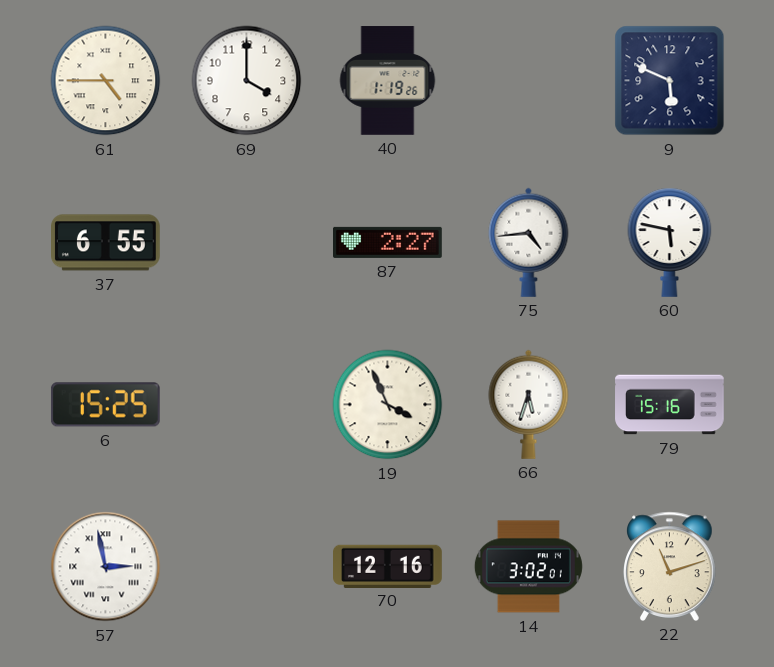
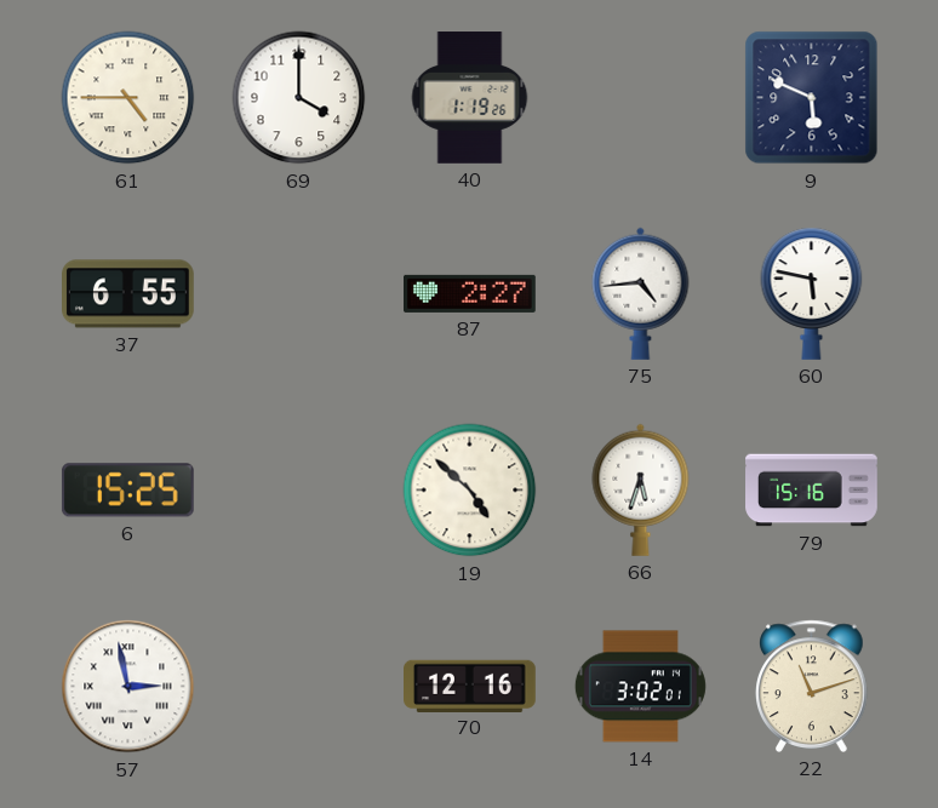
19: 3:56 -> 4:52 (470, 491)
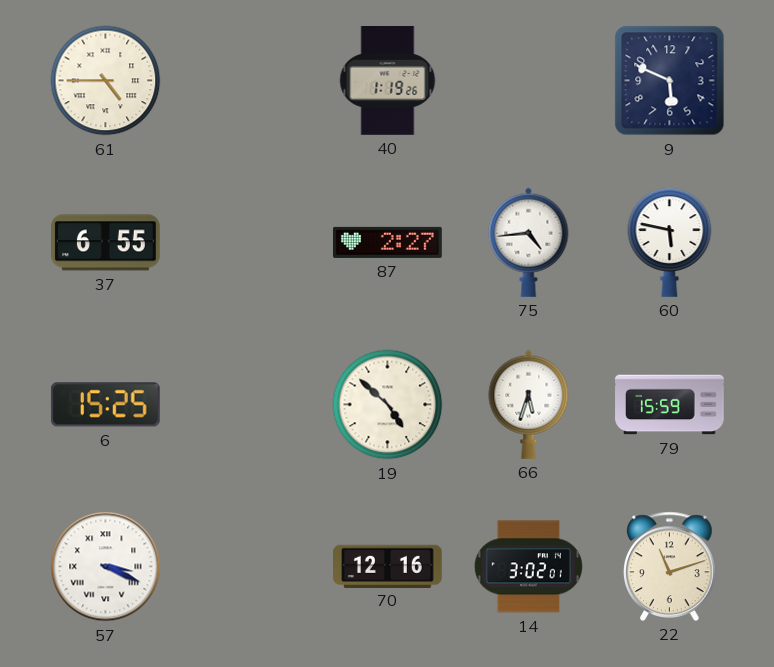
69: 4:00 -> none (299, 98)
79: 15:16 -> 15:59 (670, 405)
57: 2:58 -> 3:19 (106, 567)
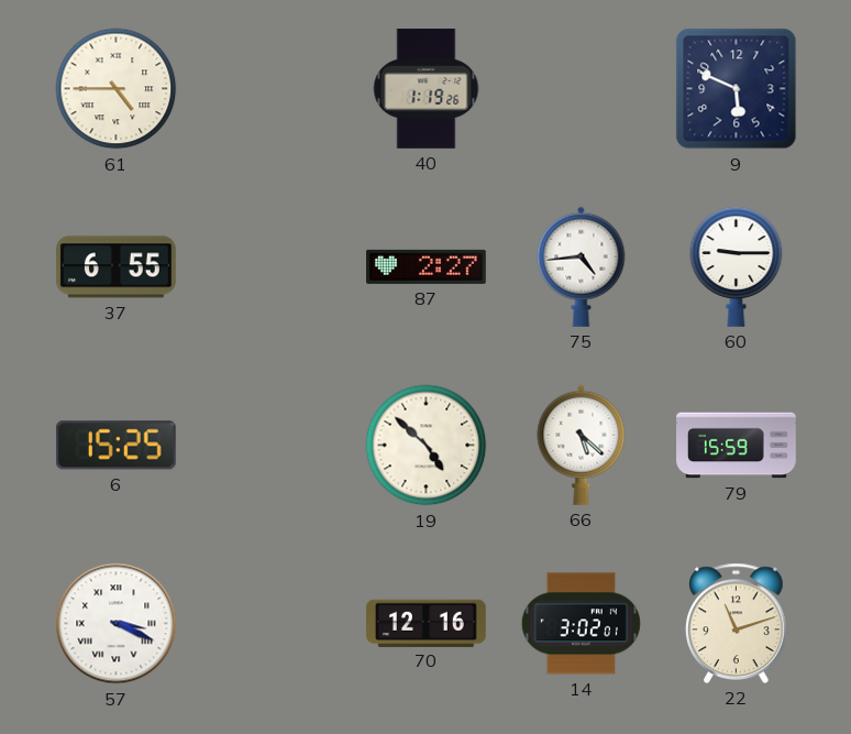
60: 5:47 -> 9:15 (737, 266)
66: 5:33 -> 5:22 (582, 445)
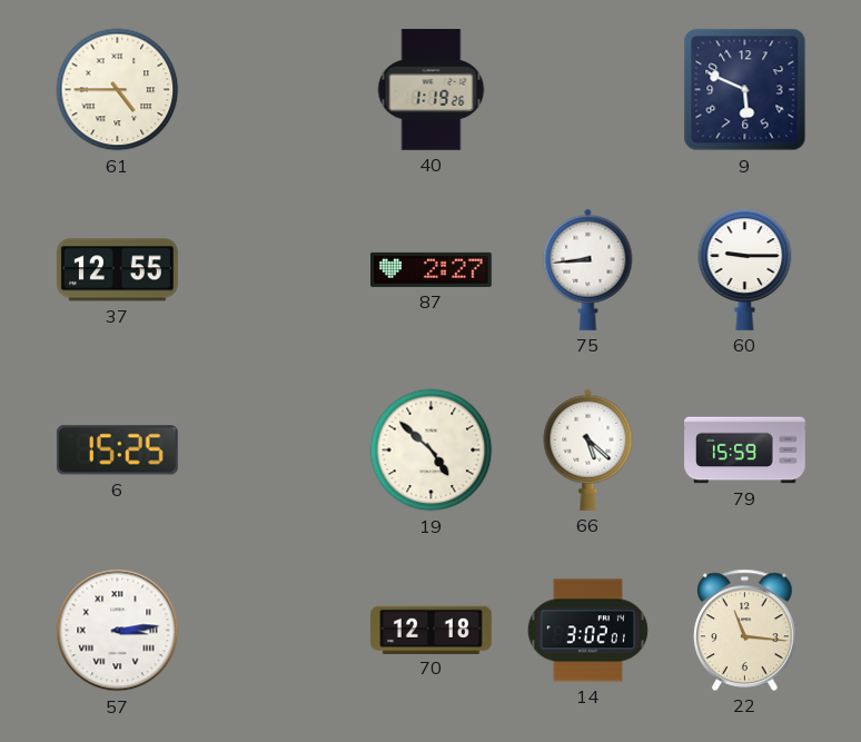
37: 6:55 -> 12:55 (118, 270)
75: 4:44 -> 8:44 (588, 269)
57: 3:19 -> 3:14 (118, 631)
70: 12:16 -> 12:18 (432, 630)
22: 11:12 -> 11:16 (745, 630)
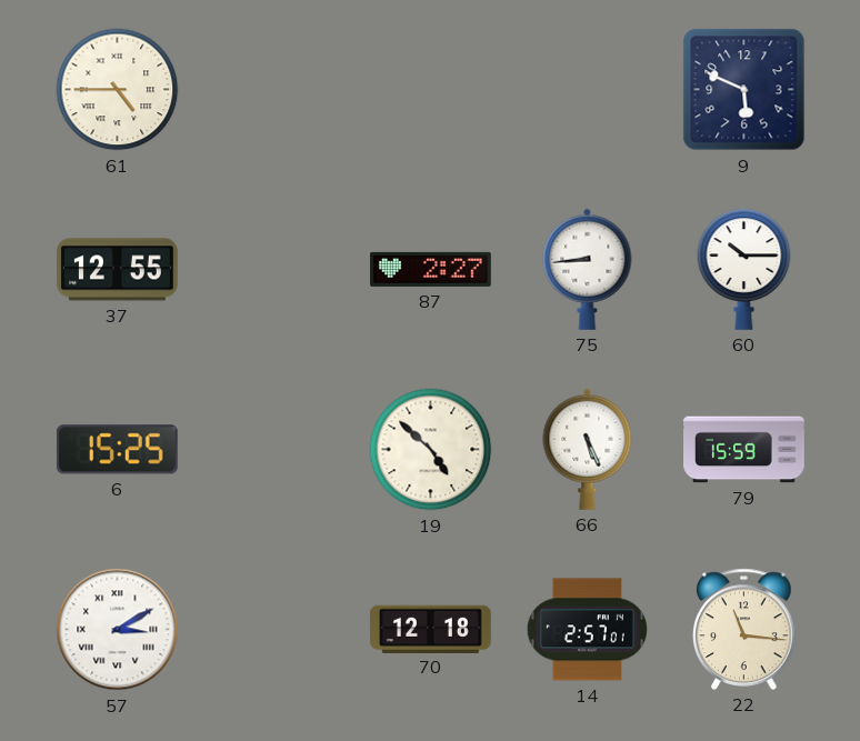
40: 1:19 -> none (432, 90)
60: 9:15 -> 10:15 (744, 269)
66: 5:22 -> 5:26 (588, 449)
57: 3:14 -> 3:10 (118, 630)
14: 3:02 -> 2:57 (587, 630)
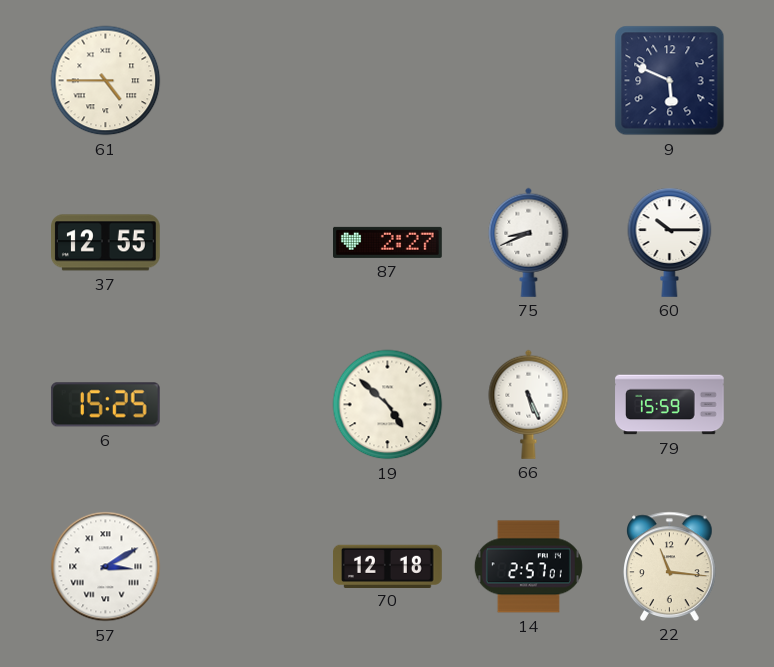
75: 8:44 -> 8:41 (529, 242)
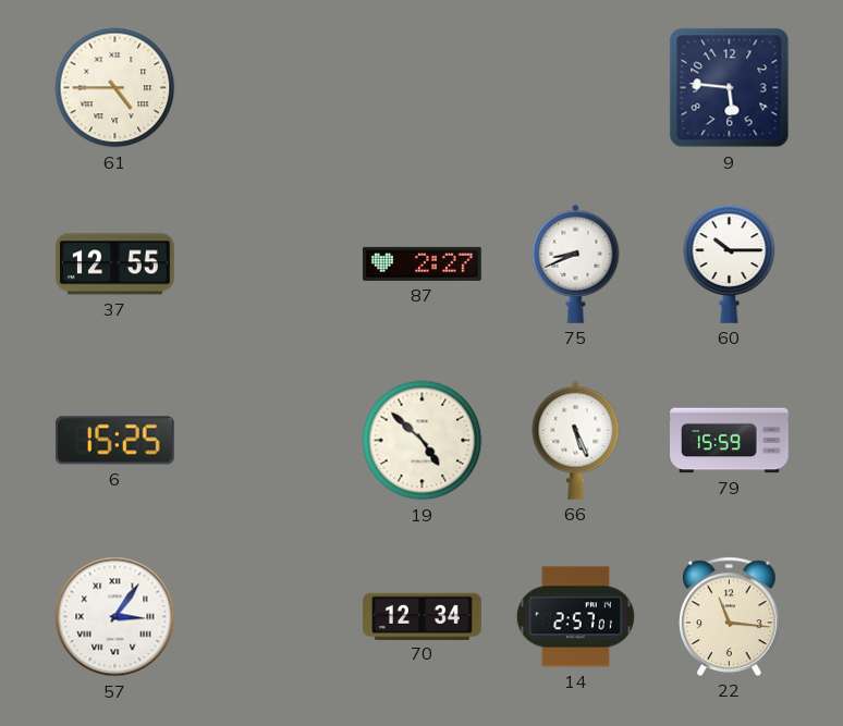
9: 5:49 -> 5:46 (730, 88)
57: 3:10 -> 3:06 (115, 617)
70: 12:18 -> 12:34 (423, 616)
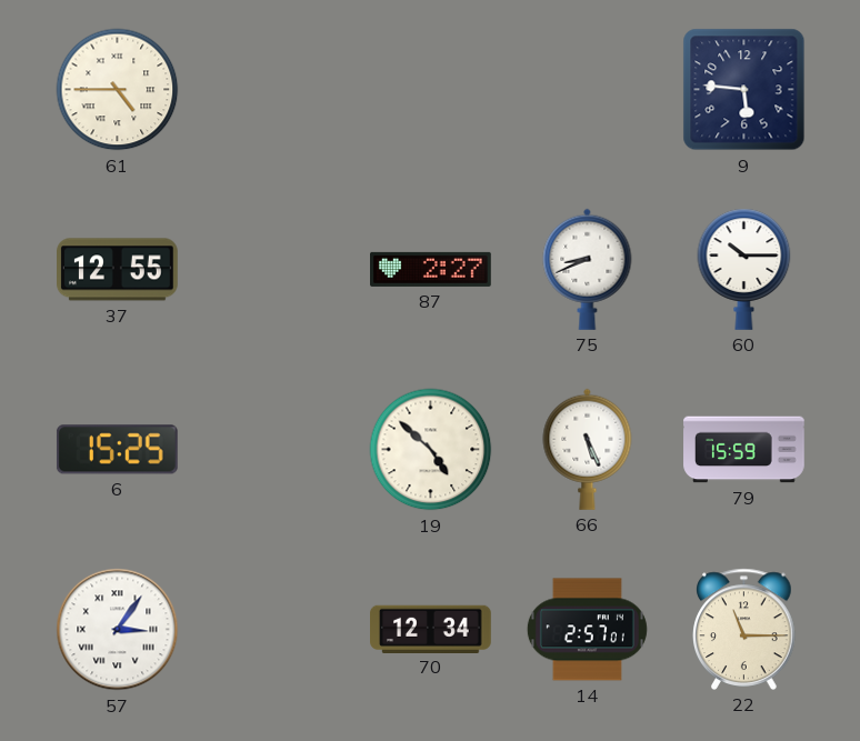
22: 11:16 -> 11:15 (744, 629)
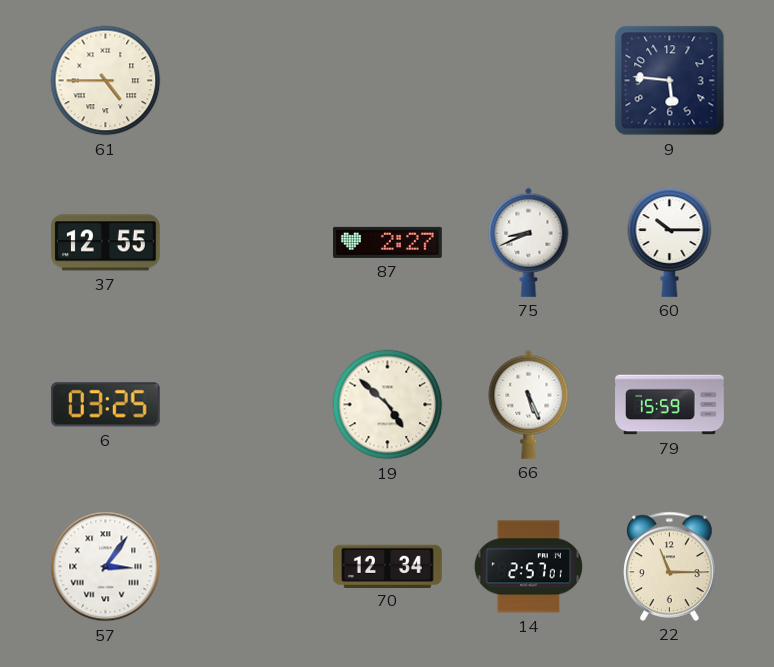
6: 15:25 -> 03:25 (105, 405)
